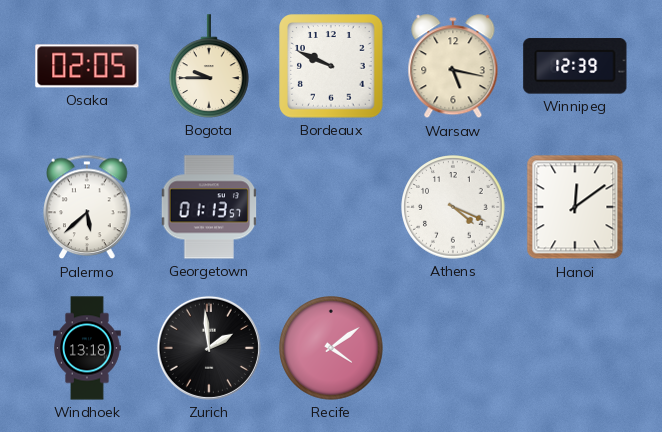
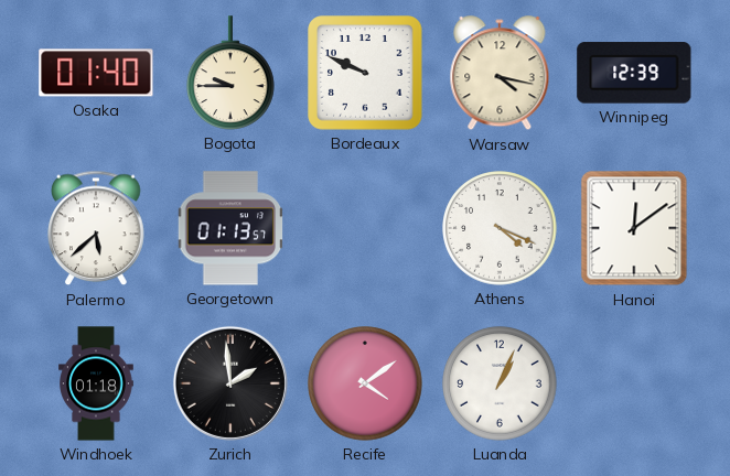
Osaka: 02:05 -> 01:40 (96, 73)
Warsaw: 5:17 -> 4:17 (500, 74)
Windhoek: 13:18 -> 01:18 (97, 383)
Luanda: none -> 1:04 (500, 383)
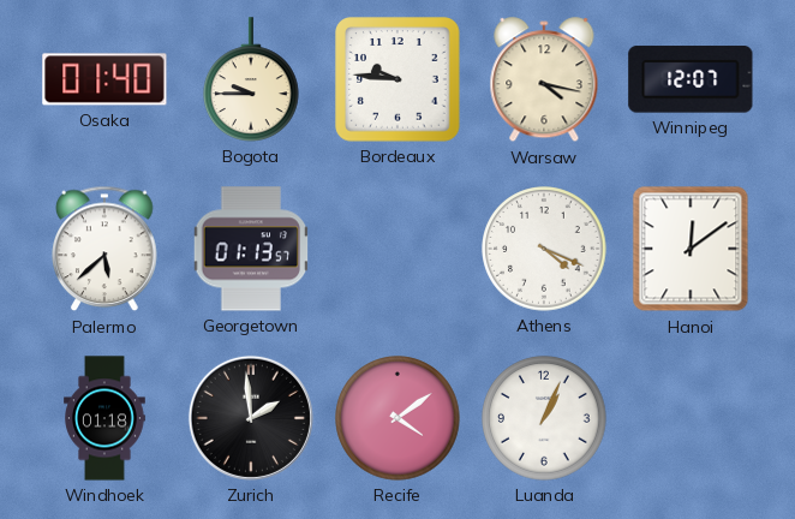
Bordeaux: 9:49 -> 9:46 (397, 79)
Winnipeg: 12:39 -> 12:07 (691, 79)
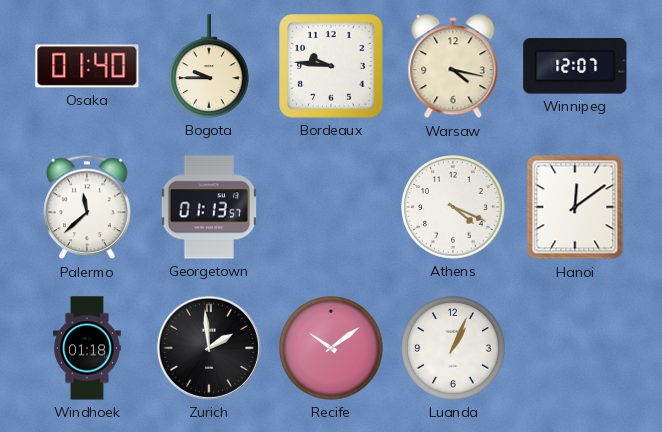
Palermo: 5:38 -> 11:38 (87, 207)
Recife: 4:09 -> 10:09 (331, 348)
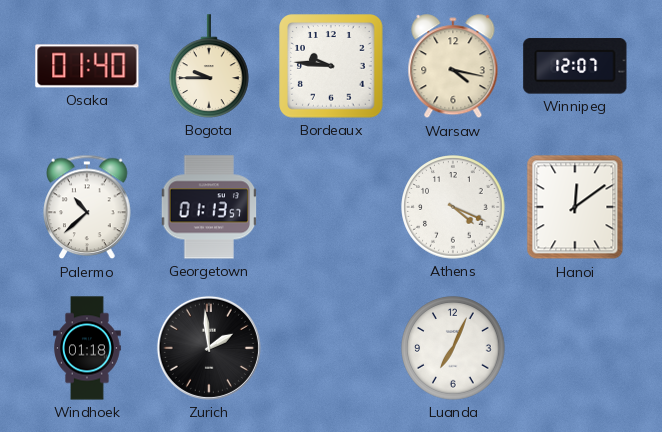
Palermo: 11:38 -> 10:38 (87, 207)
Recife: 10:09 -> none (331, 348)
Luanda: 1:04 -> 7:04 (453, 348)
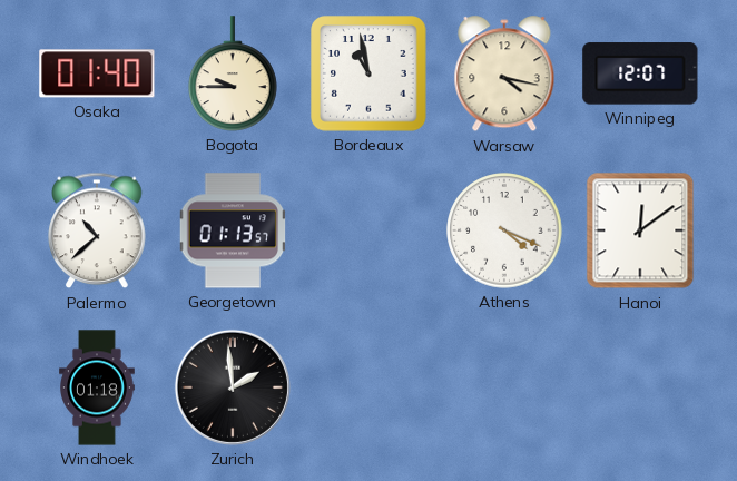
Bordeaux: 9:46 -> 10:58 (368, 73)
Luanda: 7:04 -> none (453, 348)
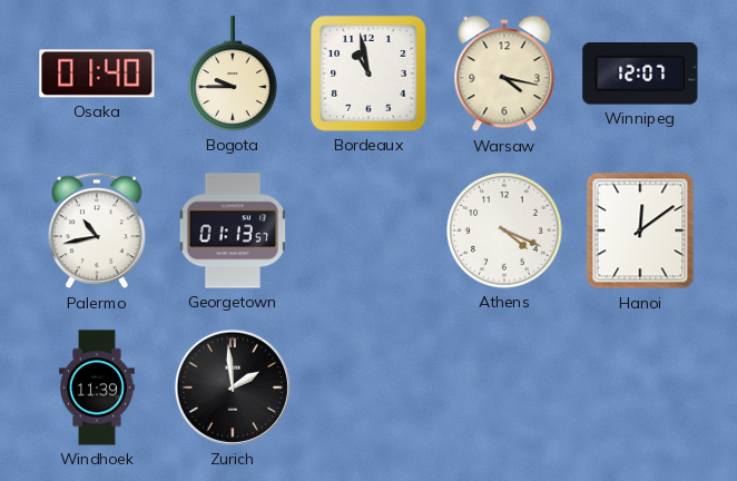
Palermo: 10:38 -> 10:43 (97, 230)
Windhoek: 01:18 -> 11:39 (98, 387)
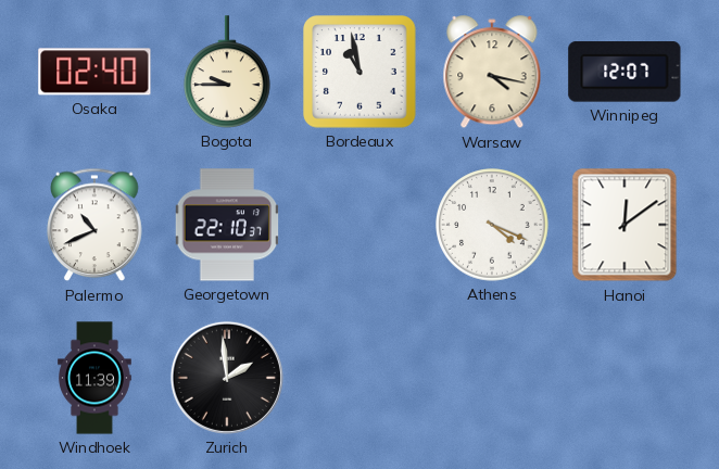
Osaka: 01:40 -> 02:40 (94, 72)
Palermo: 10:43 -> 10:41 (94, 225)
Georgetown: 01:13 -> 22:10 (227, 225)
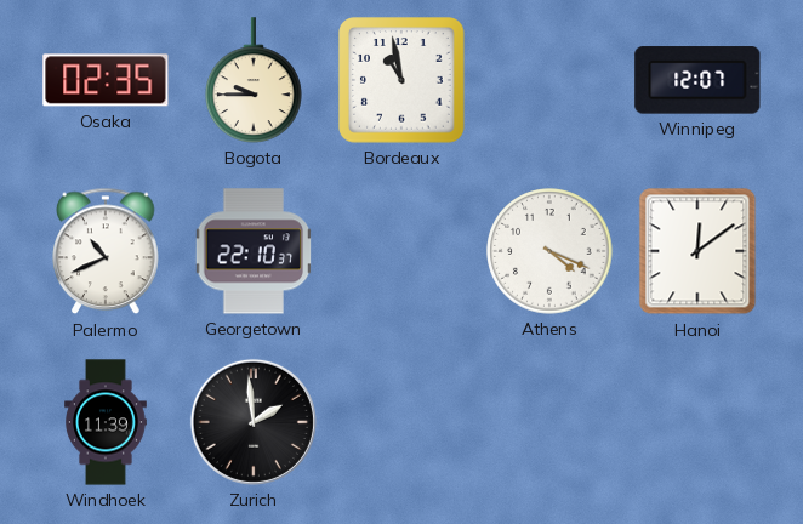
Osaka: 02:40 -> 02:35 (106, 80)
Warsaw: 4:17 -> none (492, 73)
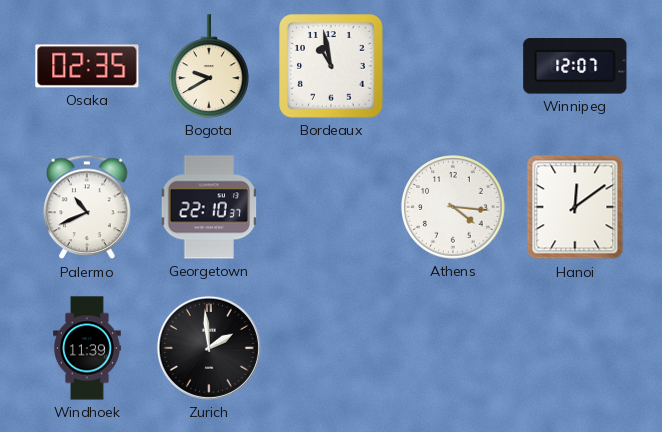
Bogota: 9:45 -> 9:40 (210, 66)
Athens: 4:19 -> 4:16 (453, 207)
